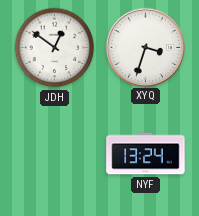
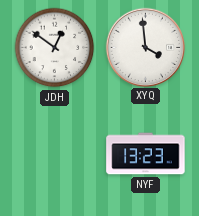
XYQ: 3:33 -> 3:59 (145, 47)
NYF: 13:24 -> 13:23 (146, 154)
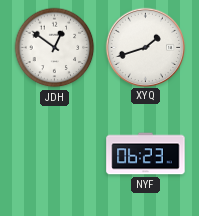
XYQ: 3:59 -> 1:42 (145, 47)
NYF: 13:23 -> 06:23 (146, 154)
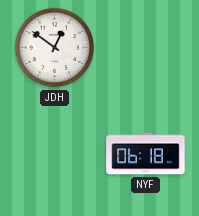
XYQ: 1:42 -> none (145, 47)
NYF: 06:23 -> 06:18 (146, 154)
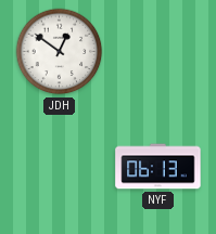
NYF: 06:18 -> 06:13 (158, 167)
